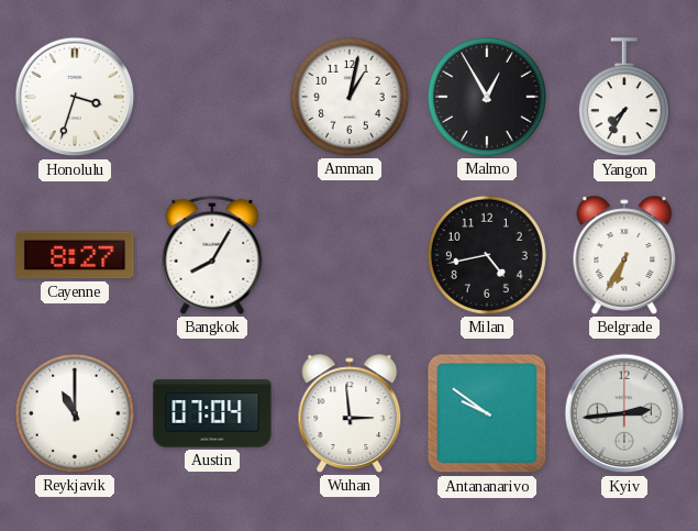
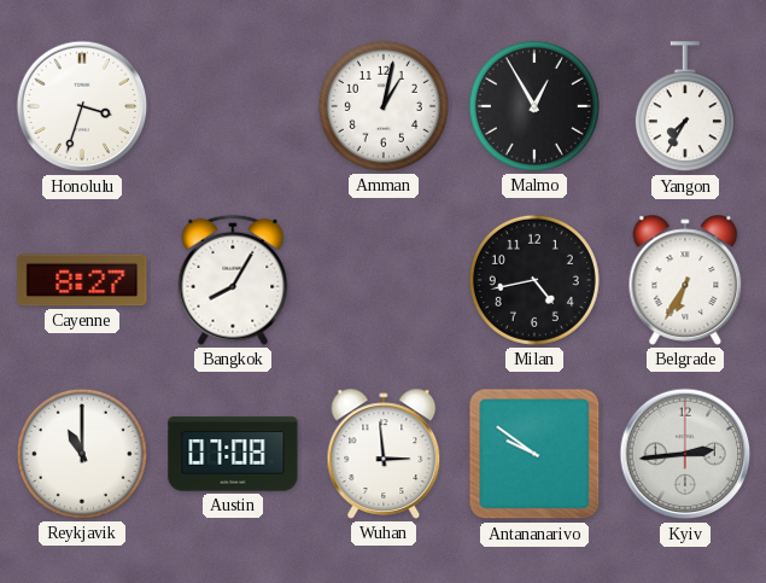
Austin: 07:04 -> 07:08 (233, 454)
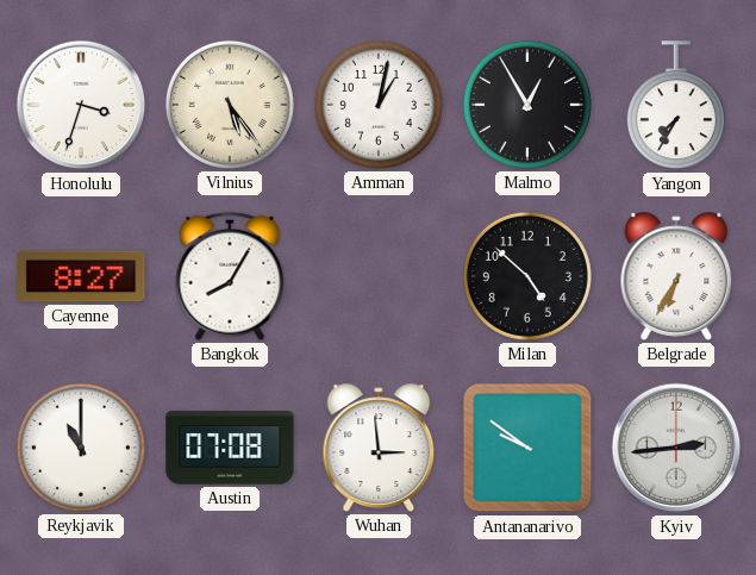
Vilnius: none -> 5:24 (230, 105)
Milan: 4:43 -> 4:52 (527, 276)
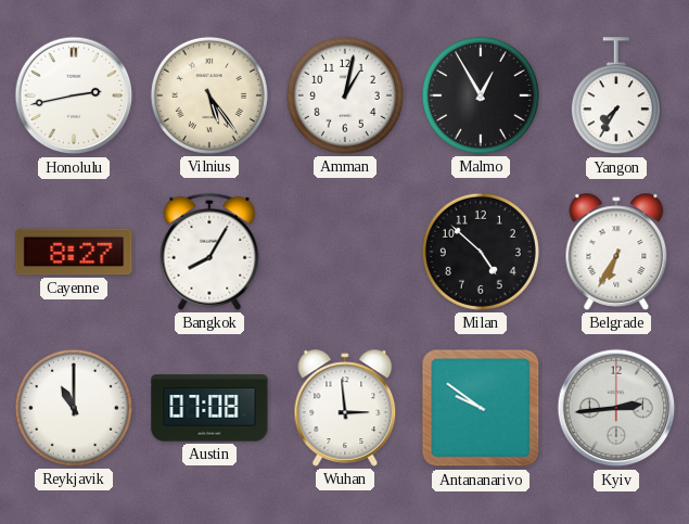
Honolulu: 3:33 -> 2:43 (74, 95)
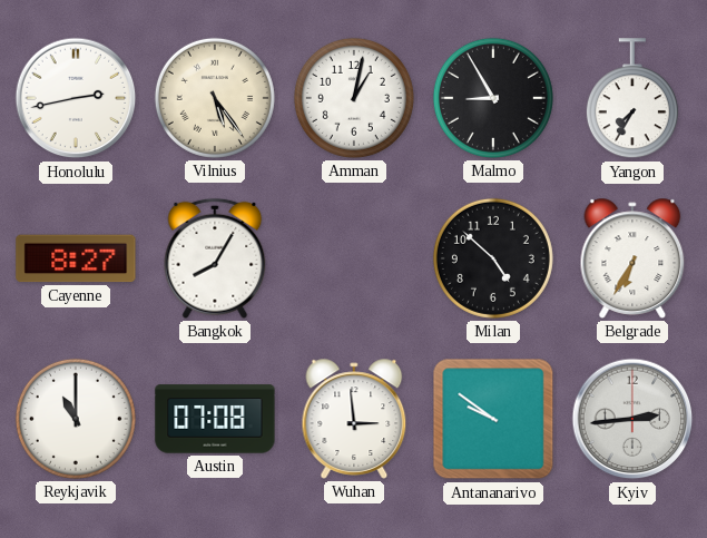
Malmo: 12:55 -> 8:55 (493, 98)
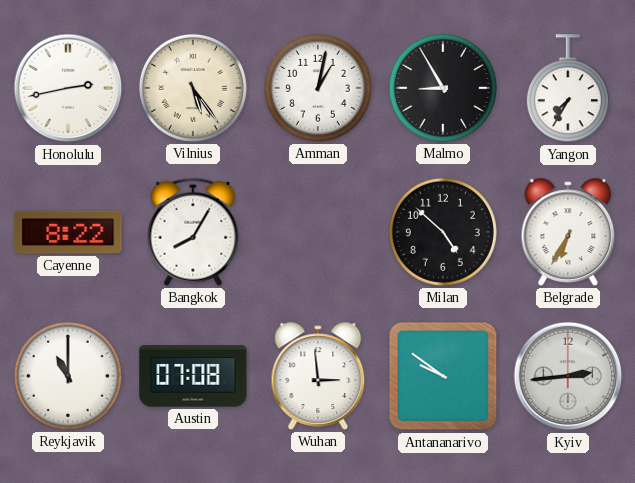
Cayenne: 8:27 -> 8:22 (68, 232)
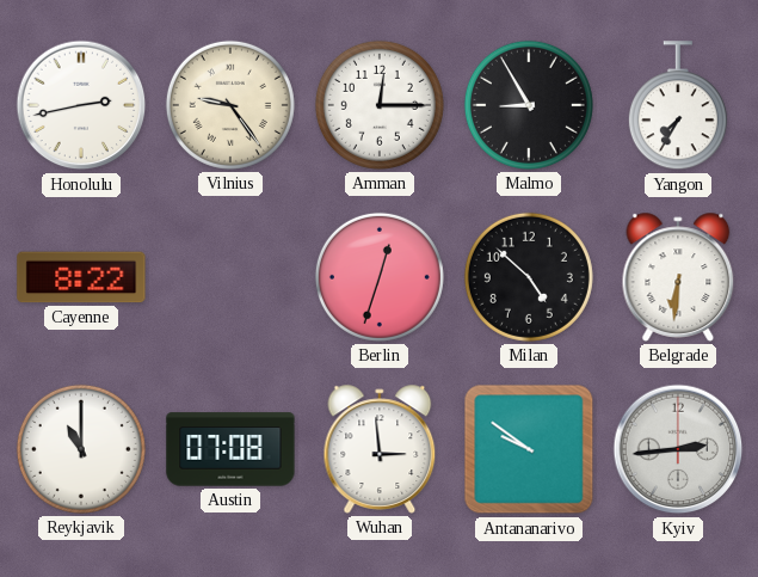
Vilnius: 5:24 -> 9:24 (230, 105)
Amman: 1:02 -> 12:15 (380, 105)
Bangkok: 8:05 -> none (193, 232)
Berlin: none -> 12:33 (380, 277)
Belgrade: 6:35 -> 6:31 (678, 277)
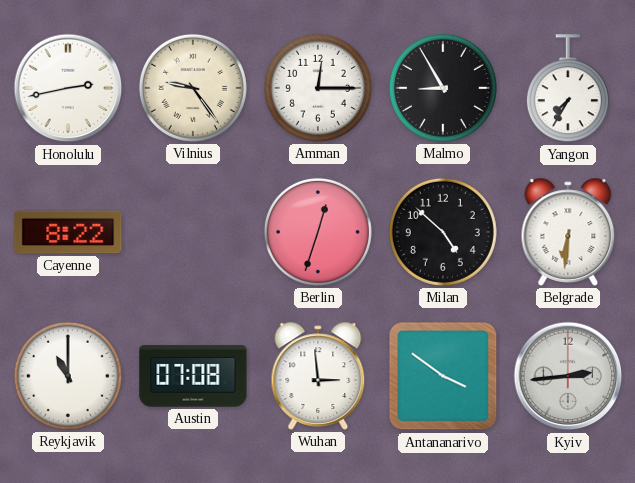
Antananarivo: 9:51 -> 3:51 (443, 376)
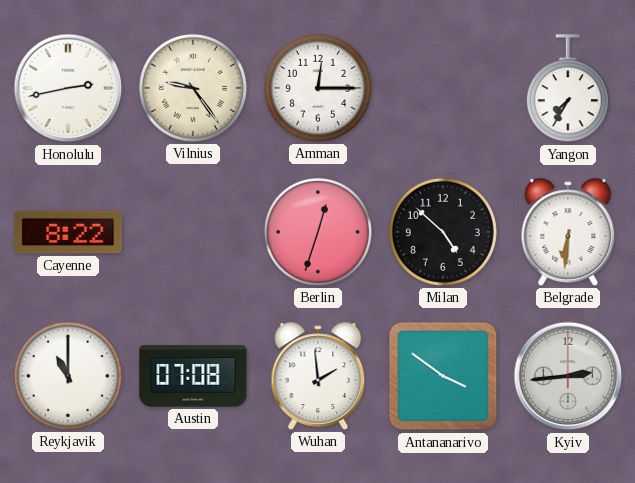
Malmo: 8:55 -> none (443, 88)
Wuhan: 2:59 -> 1:59 (318, 376)
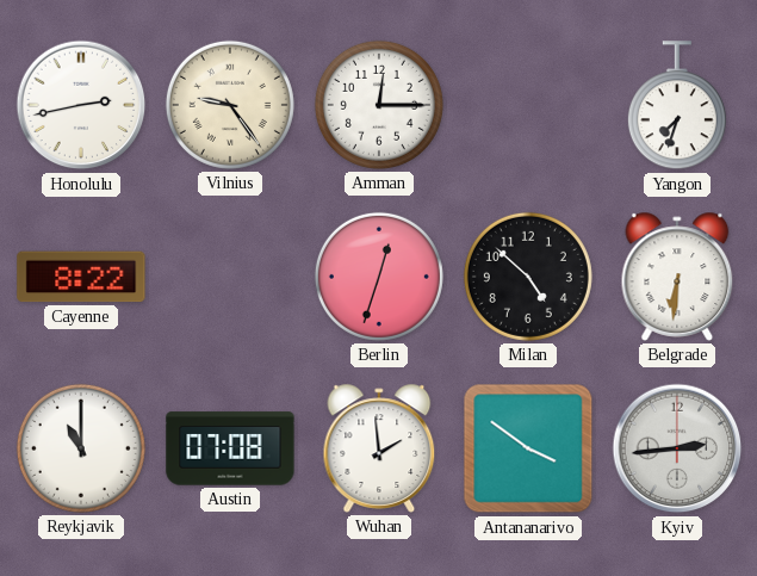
Yangon: 7:35 -> 7:33 (677, 106)
